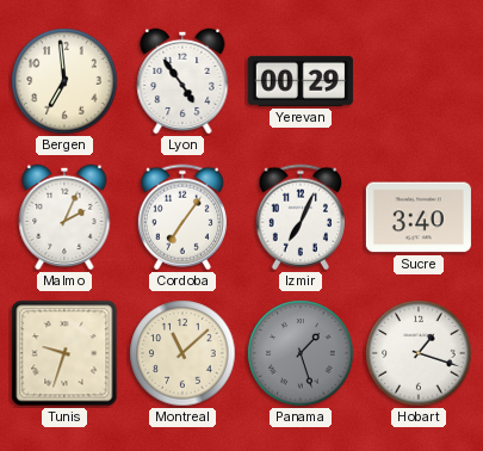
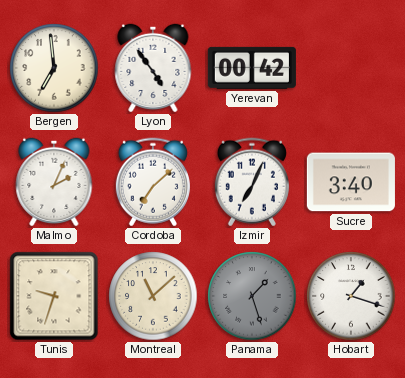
Yerevan: 00:29 -> 00:42 (252, 68)
Cordoba: 7:06 -> 7:08 (153, 182)
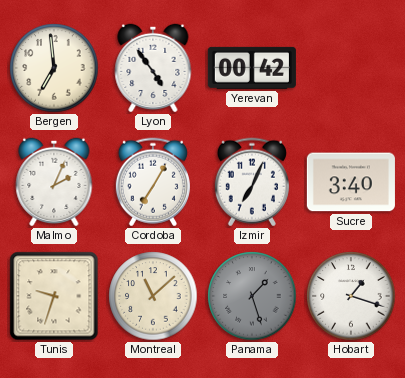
Cordoba: 7:08 -> 7:05 (153, 182)
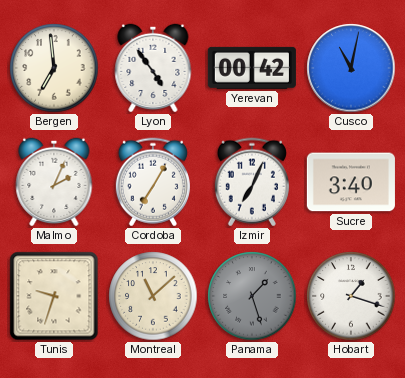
Cusco: none -> 11:02 (351, 68)
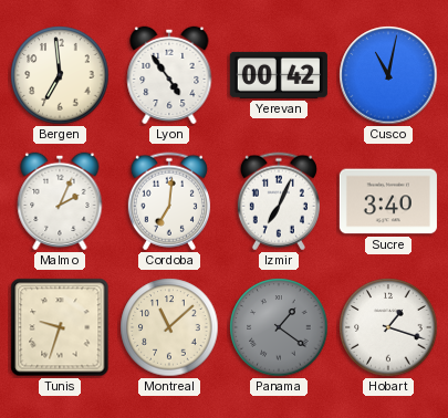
Cordoba: 7:05 -> 7:01 (169, 201)
Panama: 1:27 -> 1:21 (279, 327)
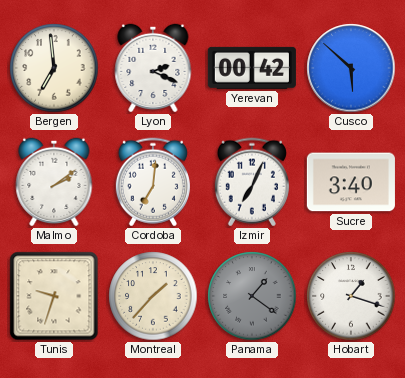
Lyon: 4:54 -> 2:19 (153, 68)
Cusco: 11:02 -> 5:52 (351, 68)
Malmo: 2:04 -> 2:09 (54, 182)
Montreal: 11:08 -> 1:37 (153, 296)
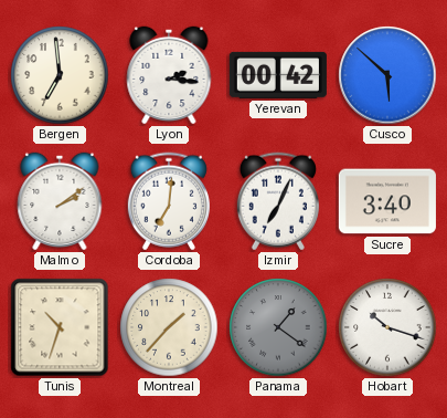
Lyon: 2:19 -> 2:16 (169, 75)
Tunis: 9:33 -> 10:33 (60, 327)
Hobart: 1:18 -> 10:18 (387, 327)
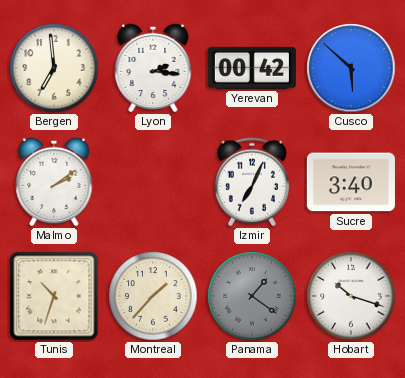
Cordoba: 7:01 -> none (169, 201)
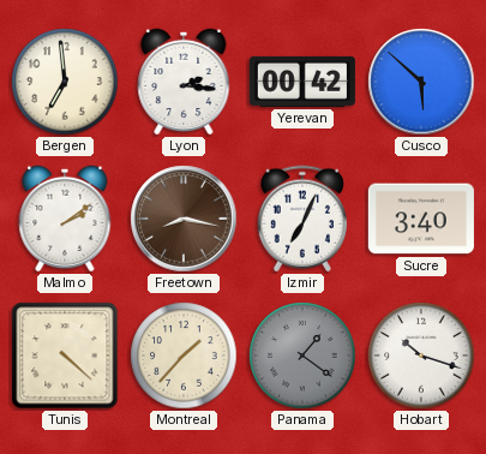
Freetown: none -> 8:17 (184, 219)
Tunis: 10:33 -> 4:22 (65, 356)
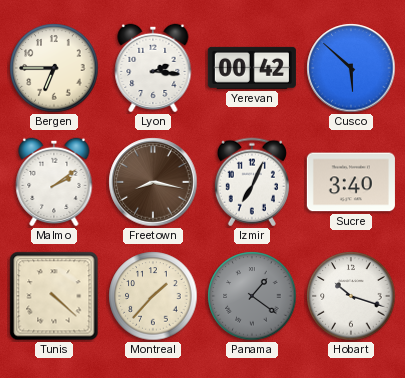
Bergen: 6:59 -> 6:45 (54, 68)
